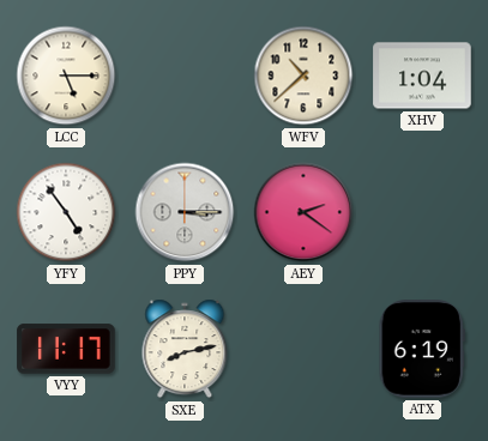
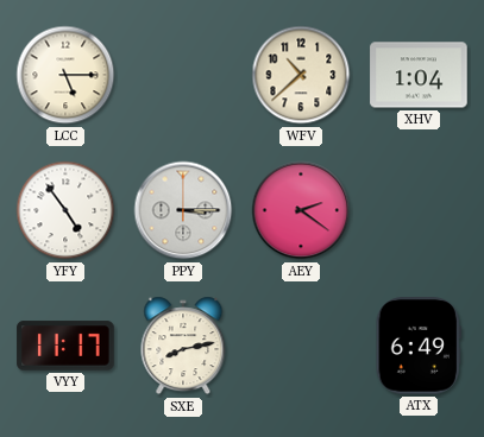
ATX: 6:19 -> 6:49 (419, 346)
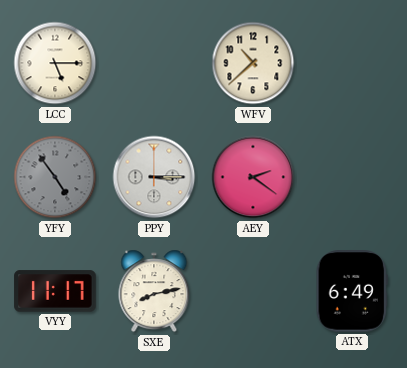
XHV: 1:04 -> none (419, 75)
YFY dial: white -> grey (55, 177)
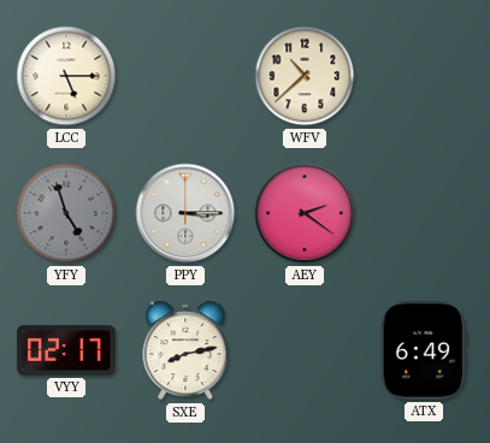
YFY: 4:54 -> 4:57 (66, 213)
VYY: 11:17 -> 02:17 (66, 350)
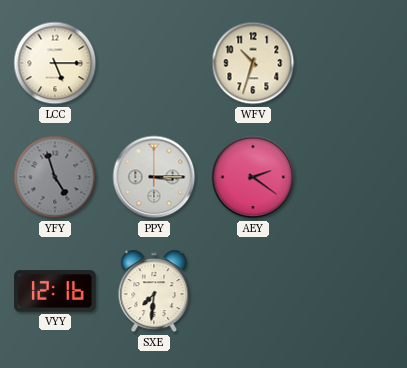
WFV: 10:38 -> 10:33 (253, 63)
VYY: 02:17 -> 12:16 (55, 291)
SXE: 8:13 -> 7:31 (154, 291)
ATX: 6:49 -> none (424, 350)
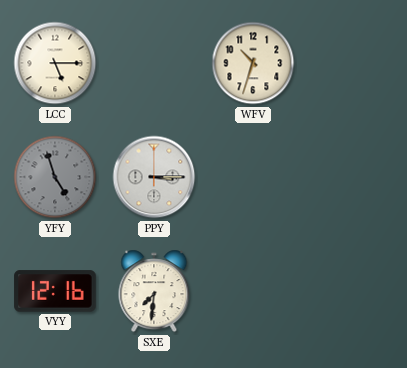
AEY: 2:21 -> none (253, 177)
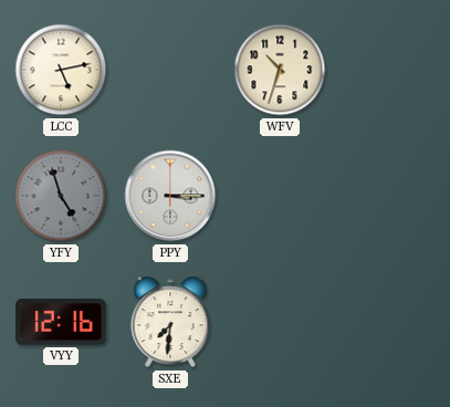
LCC: 5:15 -> 5:13 (61, 70)
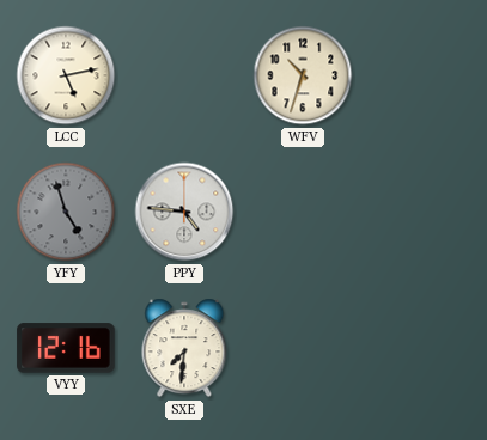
PPY: 3:15 -> 4:46 (184, 212)
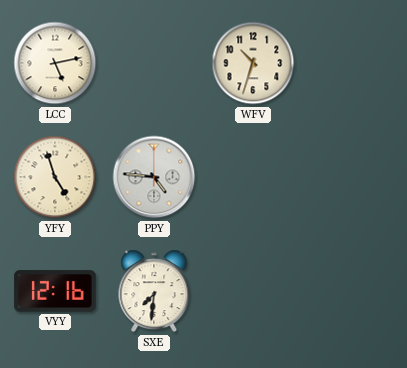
YFY dial: grey -> cream (55, 177)
